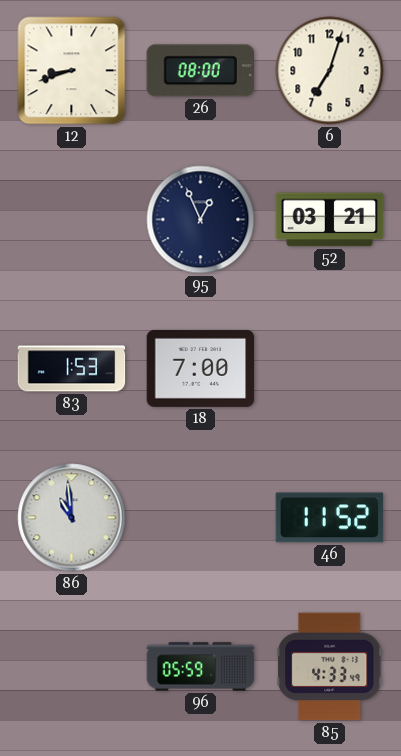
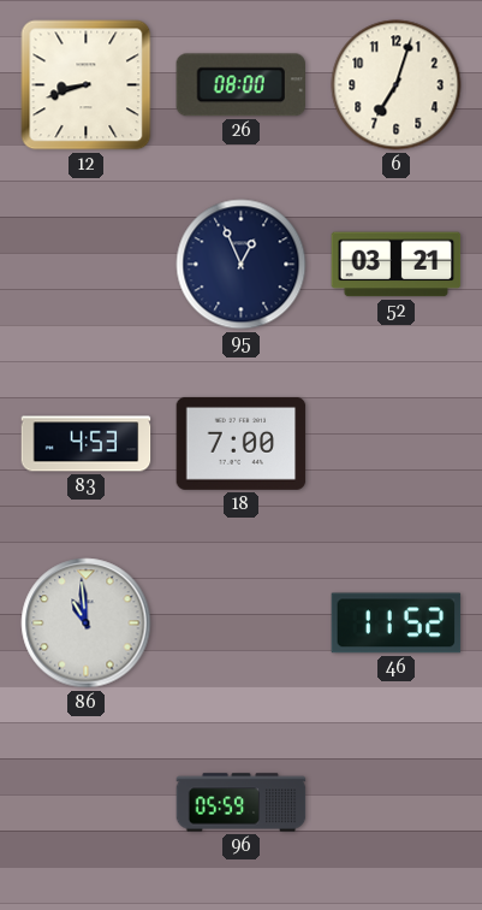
83: 1:53 -> 4:53 (87, 444)
85: 4:33 -> none (330, 667)
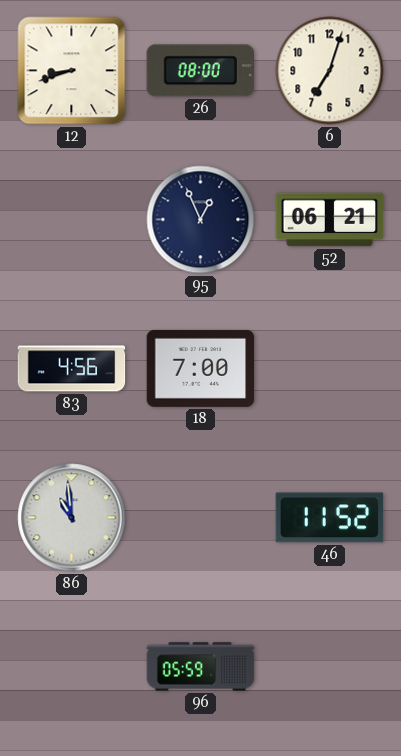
52: 03:21 -> 06:21 (330, 220)
83: 4:53 -> 4:56 (72, 369)
